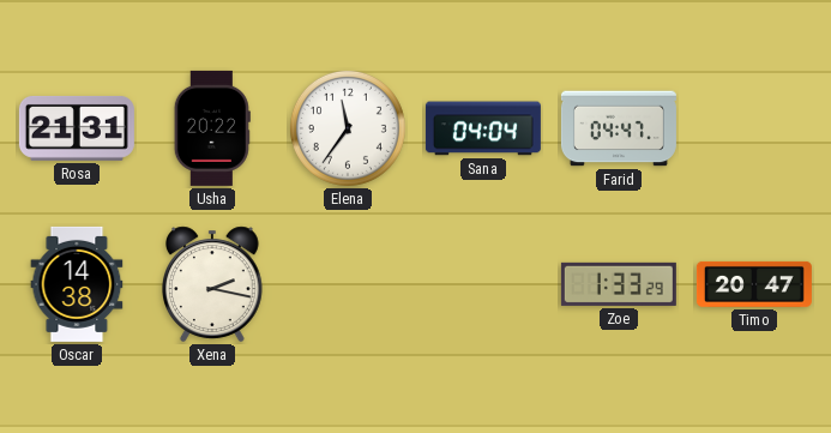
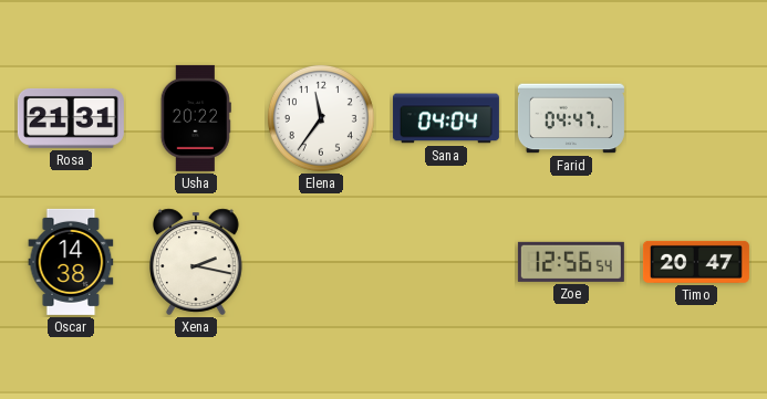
Zoe: 1:33 -> 12:56 (571, 262)
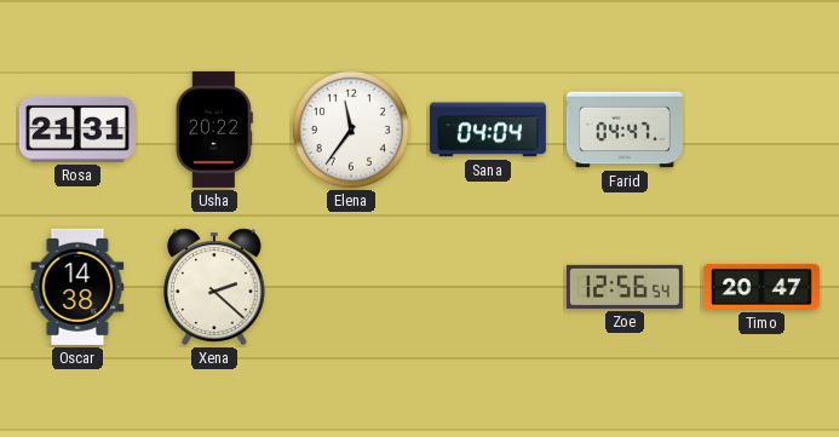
Xena: 2:17 -> 2:22 (216, 287)
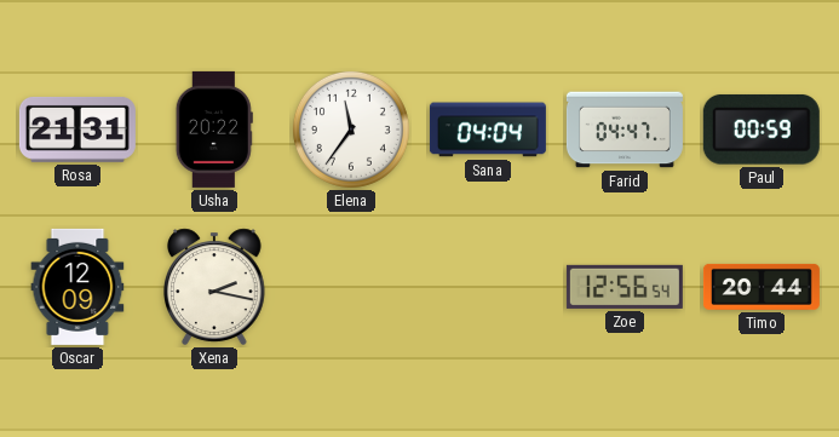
Paul: none -> 00:59 (762, 130)
Oscar: 14:38 -> 12:09 (77, 287)
Xena: 2:22 -> 2:17 (216, 287)
Timo: 20:47 -> 20:44 (762, 287)
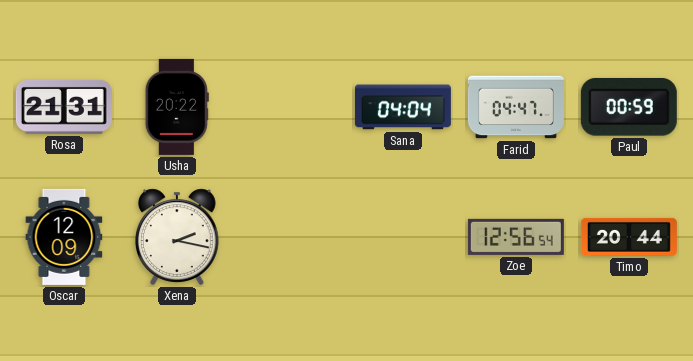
Elena: 11:36 -> none (351, 130)
